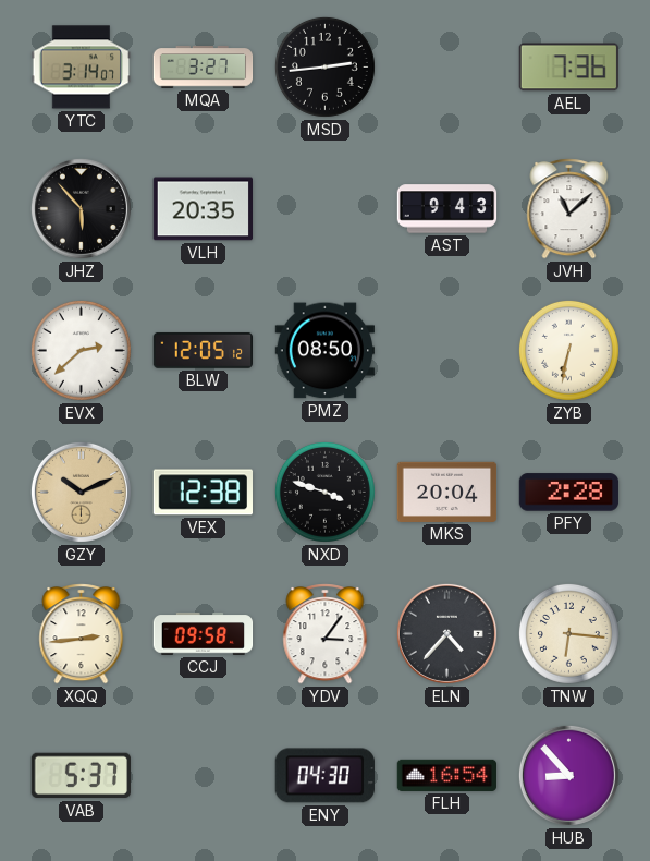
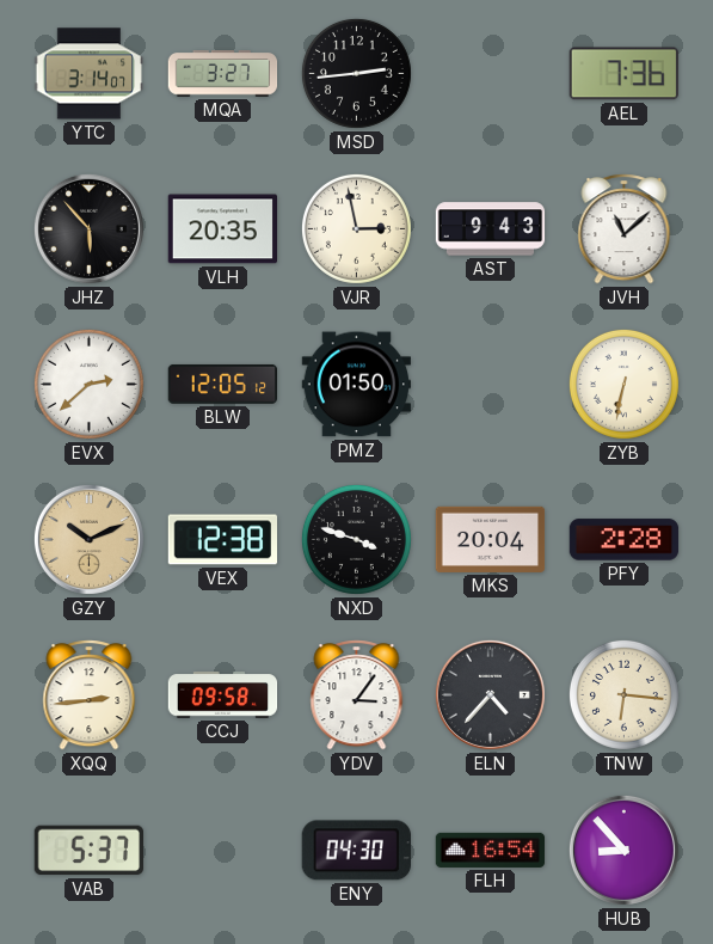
VJR: none -> 2:58 (356, 228)
PMZ: 08:50 -> 01:50 (356, 385)
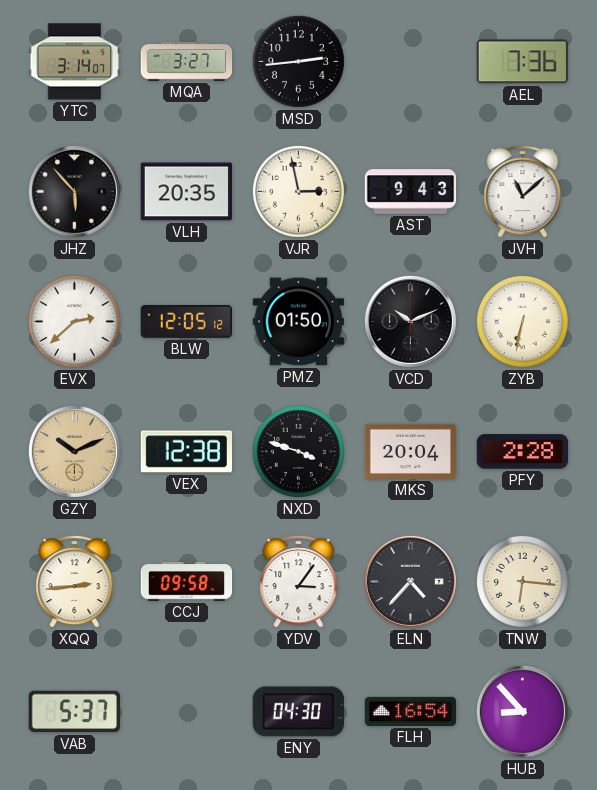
VCD: none -> 10:11 (410, 321)
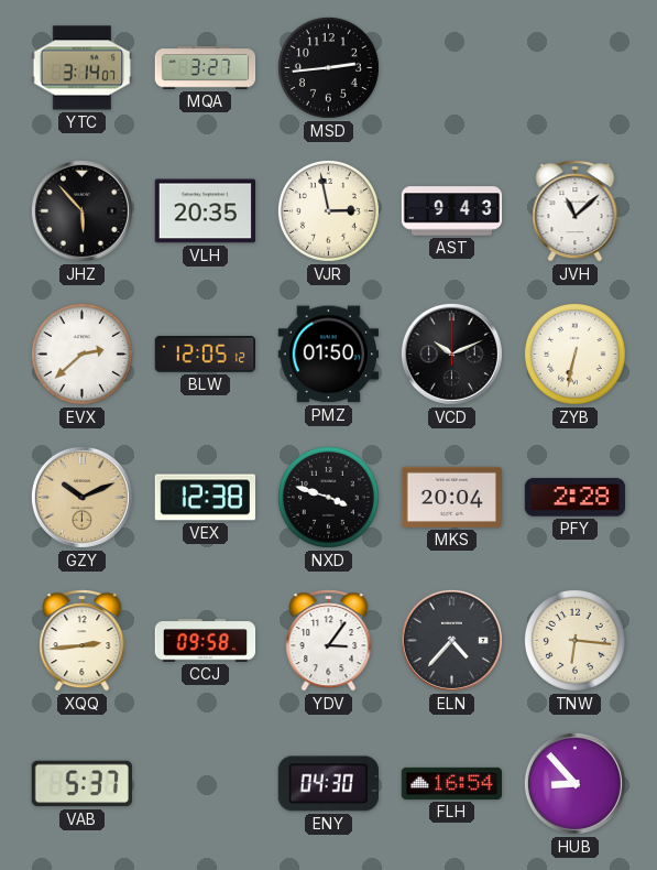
AEL: 7:36 -> none (522, 62)
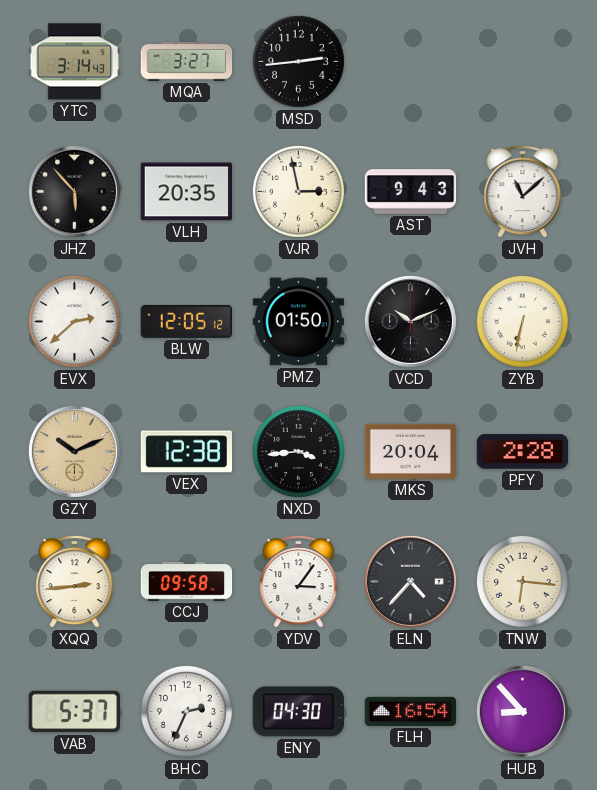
YTC: 3:14:07 -> 3:14:43 (75, 62)
NXD: 3:48 -> 3:44 (298, 451)
BHC: none -> 2:34 (186, 711)
